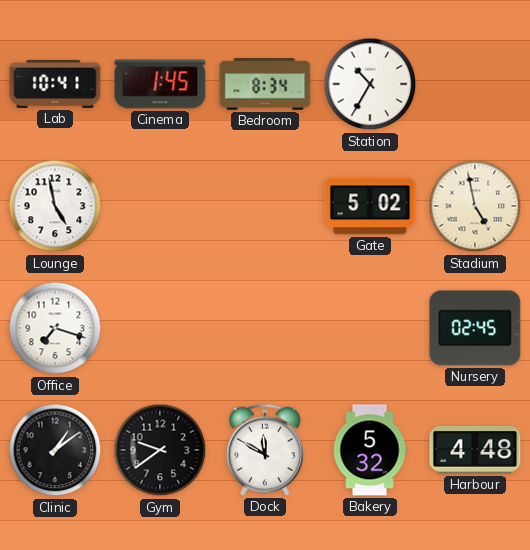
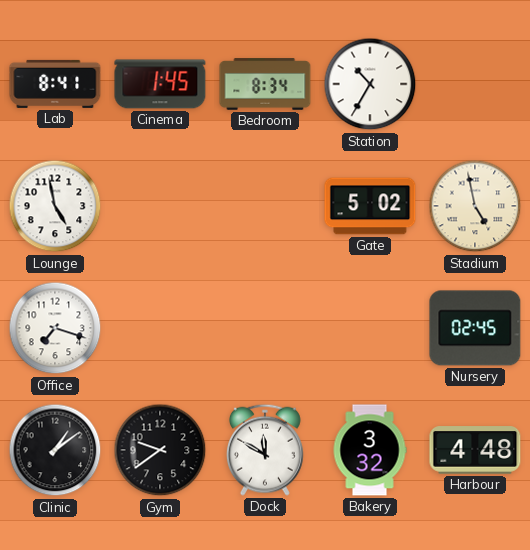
Lab: 10:41 -> 8:41 (55, 84)
Bakery: 5:32 -> 3:32 (370, 450)
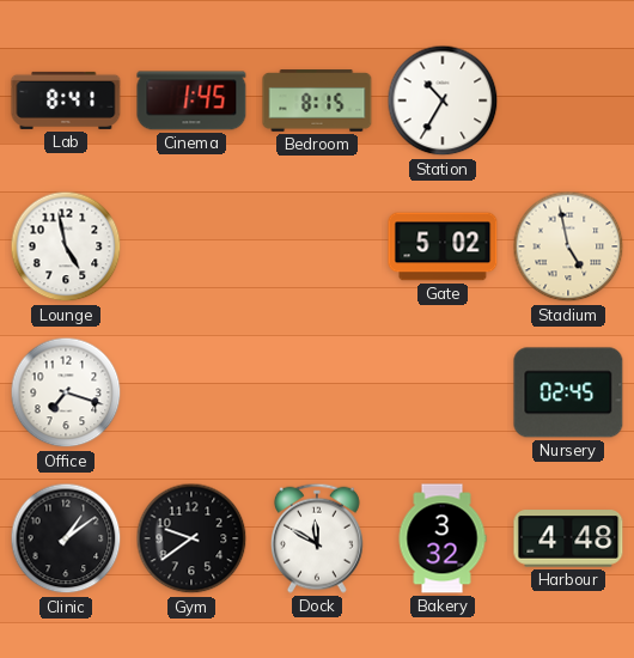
Bedroom: 8:34 -> 8:15 (317, 100)
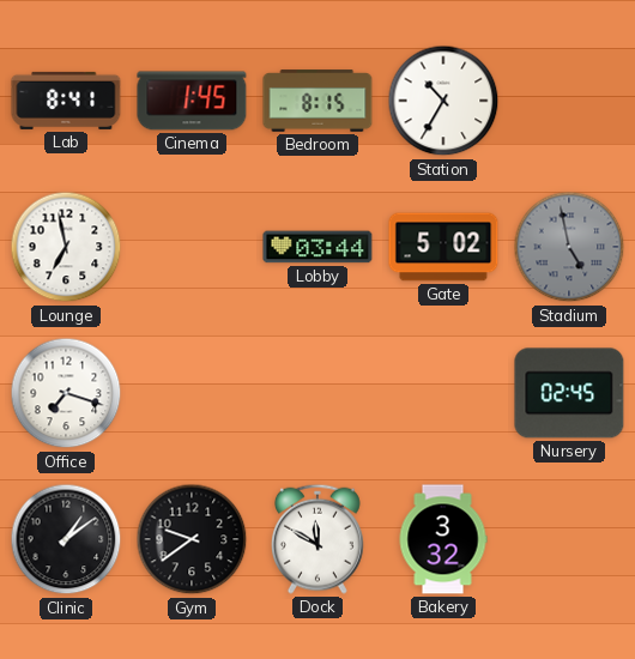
Lounge: 4:58 -> 6:58 (66, 247)
Lobby: none -> 03:44 (317, 247)
Stadium dial: cream -> grey (569, 247)
Harbour: 4:48 -> none (568, 538)
